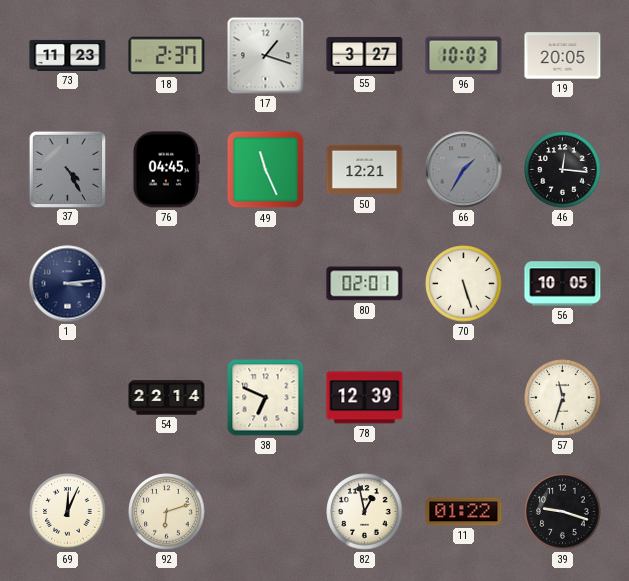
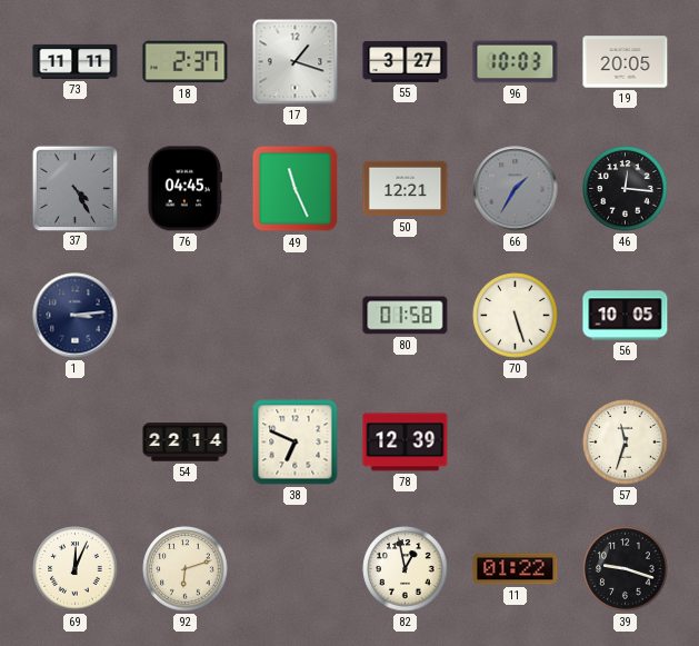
73: 11:23 -> 11:11 (76, 61)
80: 02:01 -> 01:58 (406, 316)
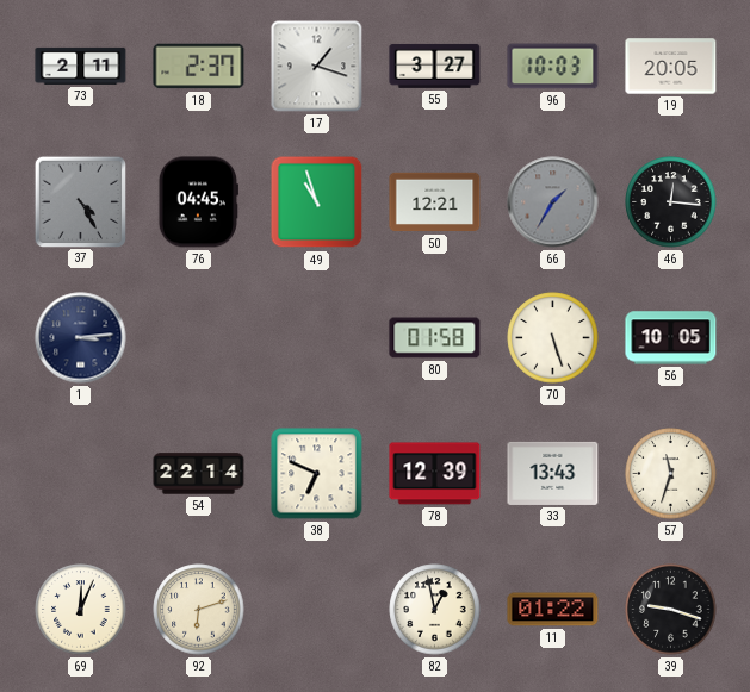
73: 11:11 -> 2:11 (81, 66)
49: 11:26 -> 10:57 (317, 202)
33: none -> 13:43 (553, 473)
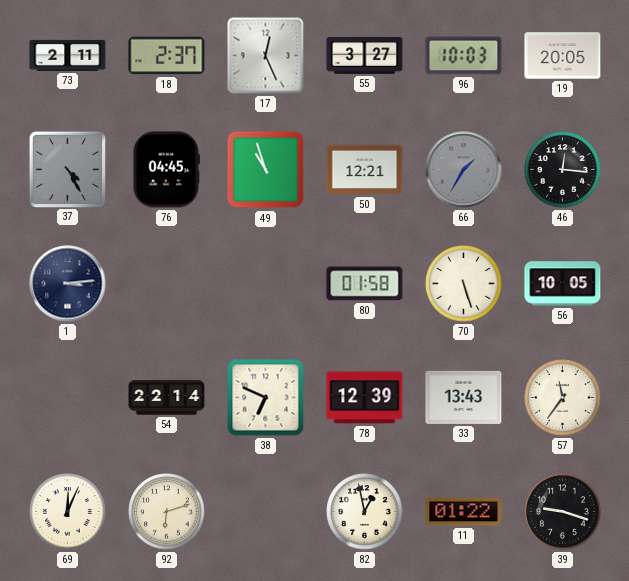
17: 1:18 -> 12:26 (266, 56)
57: 11:33 -> 11:36 (563, 398)
